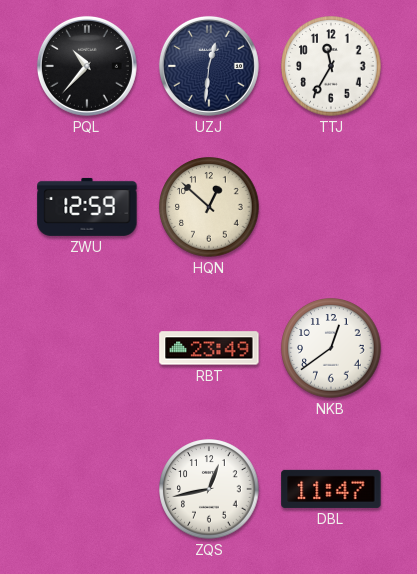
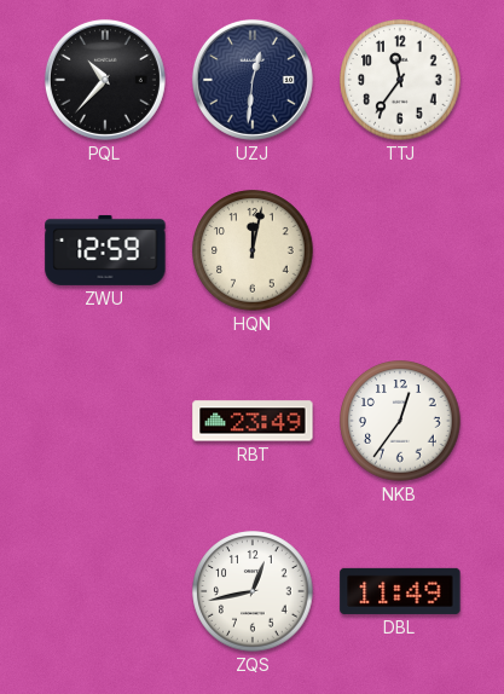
TTJ: 11:35 -> 11:36 (400, 80)
HQN: 12:52 -> 12:02 (253, 250)
NKB: 12:39 -> 12:36 (400, 421)
DBL: 11:47 -> 11:49 (400, 591)
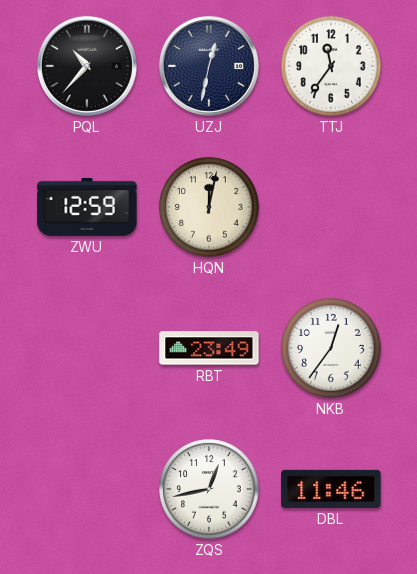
UZJ: 12:31 -> 12:32 (209, 66)
DBL: 11:49 -> 11:46 (331, 489)
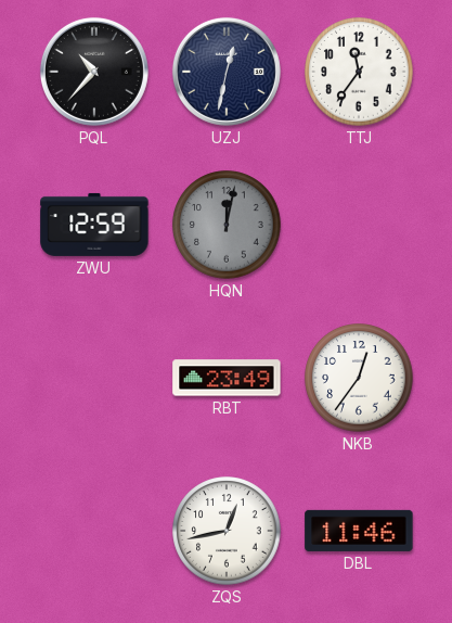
HQN dial: cream -> grey (227, 225)
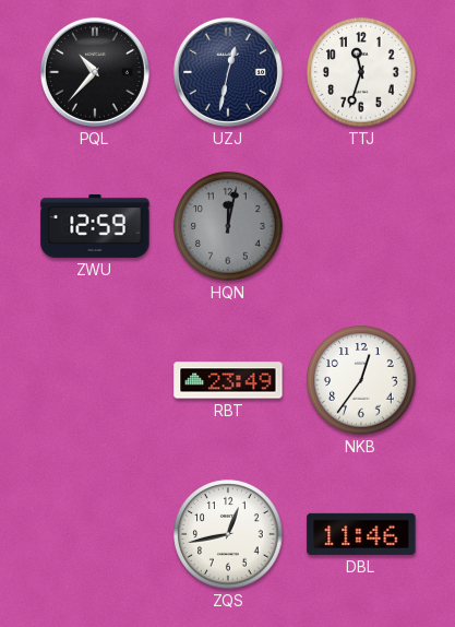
TTJ: 11:36 -> 11:33 (361, 72)
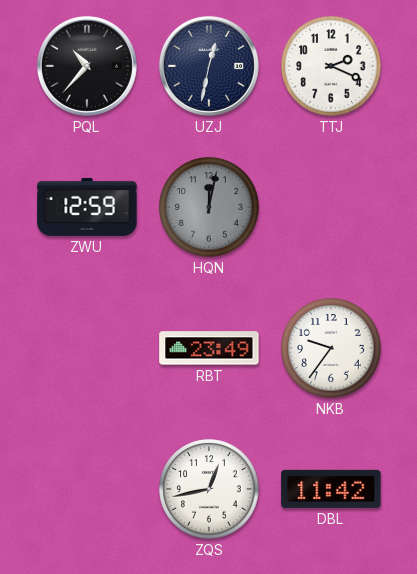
TTJ: 11:33 -> 2:19 (331, 66)
NKB: 12:36 -> 9:36 (331, 348)
DBL: 11:46 -> 11:42 (331, 489)
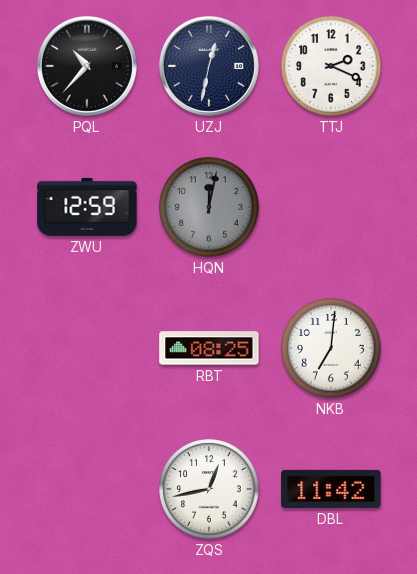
RBT: 23:49 -> 08:25 (209, 348)
NKB: 9:36 -> 7:01 (331, 348)
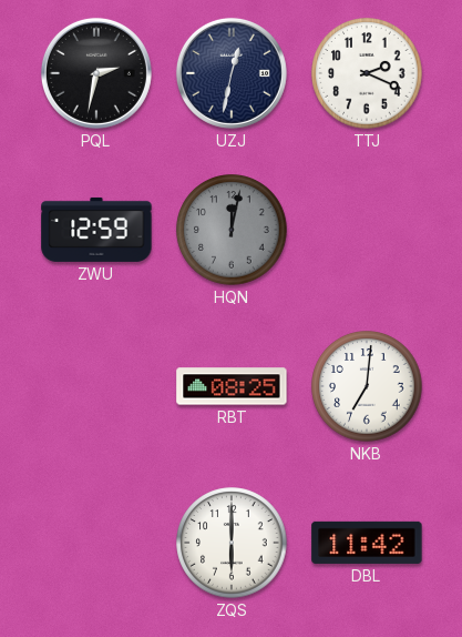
PQL: 10:37 -> 2:32 (96, 73)
ZQS: 12:43 -> 6:00 (232, 543)
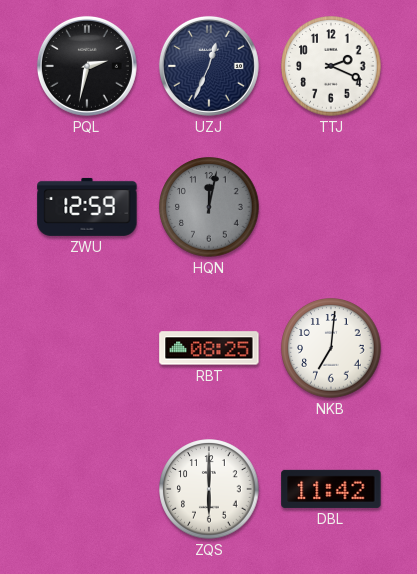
UZJ: 12:32 -> 12:34 (209, 66)
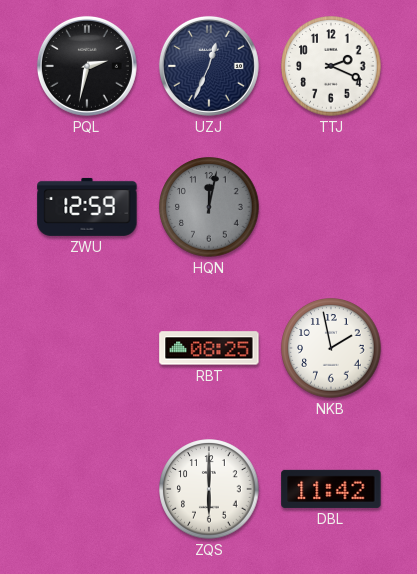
NKB: 7:01 -> 1:58 (331, 348)
